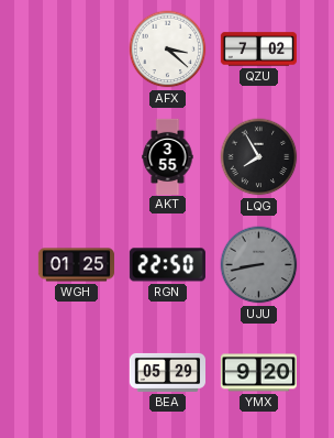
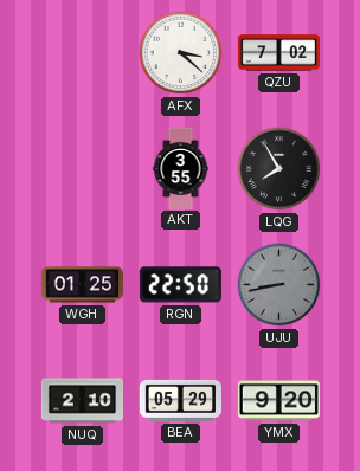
NUQ: none -> 2:10 (82, 401)
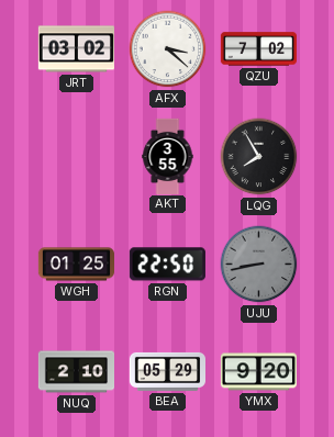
JRT: none -> 03:02 (76, 49)
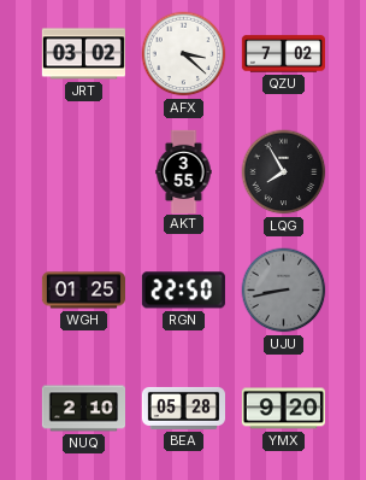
BEA: 05:29 -> 05:28 (183, 408)
